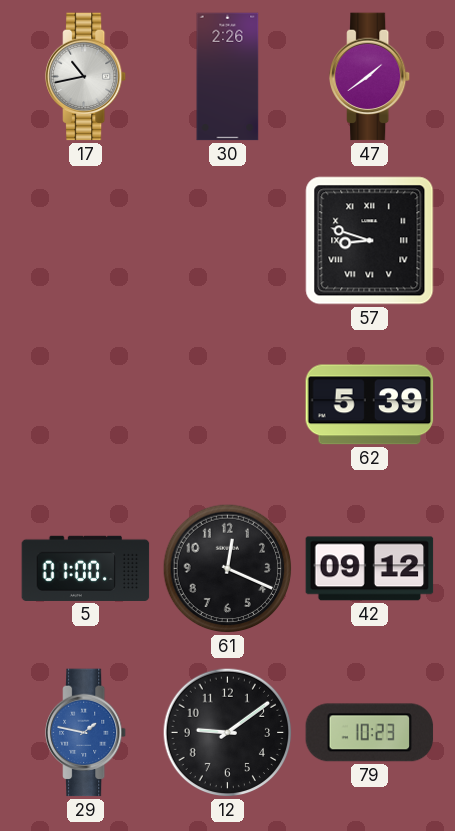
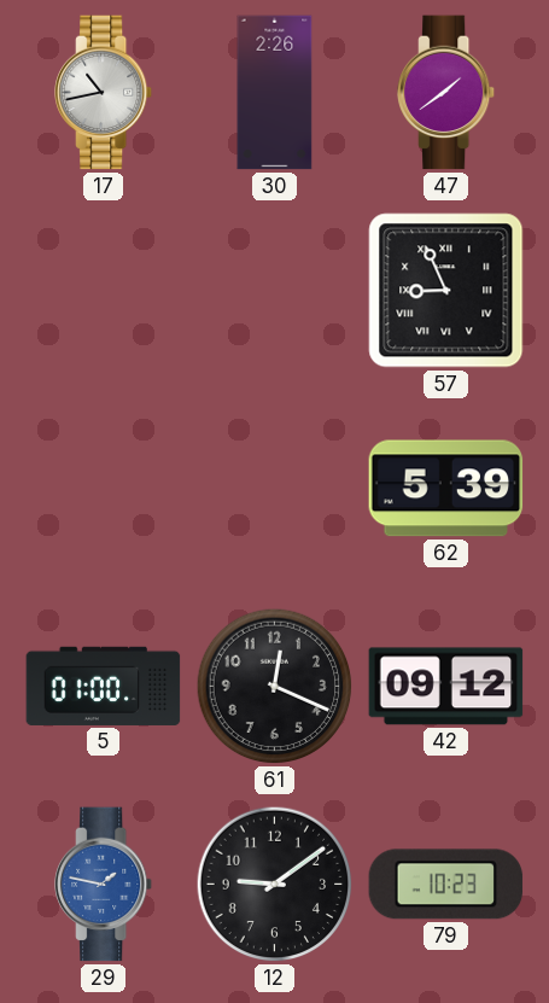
57: 8:48 -> 8:56 (446, 291)
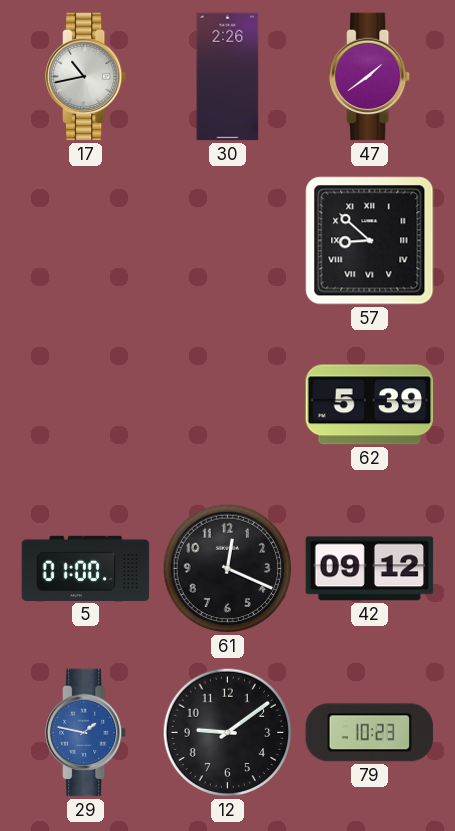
57: 8:56 -> 8:52 (370, 241)
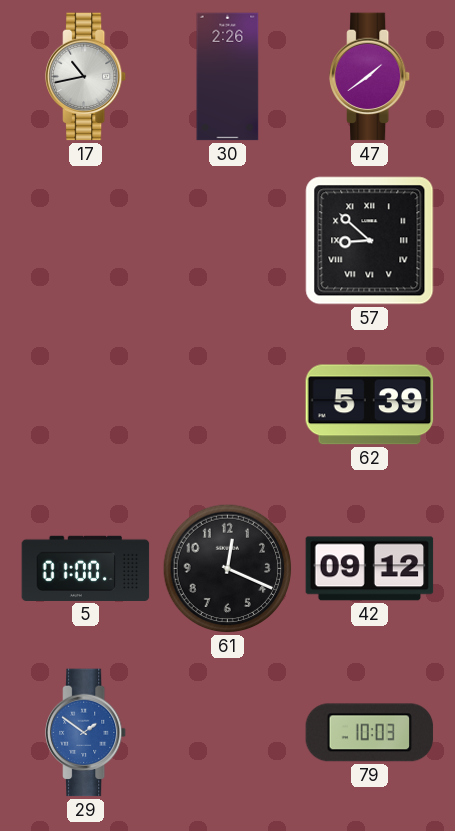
29: 1:47 -> 1:51 (87, 733)
12: 9:09 -> none (228, 733)
79: 10:23 -> 10:03 (370, 733)
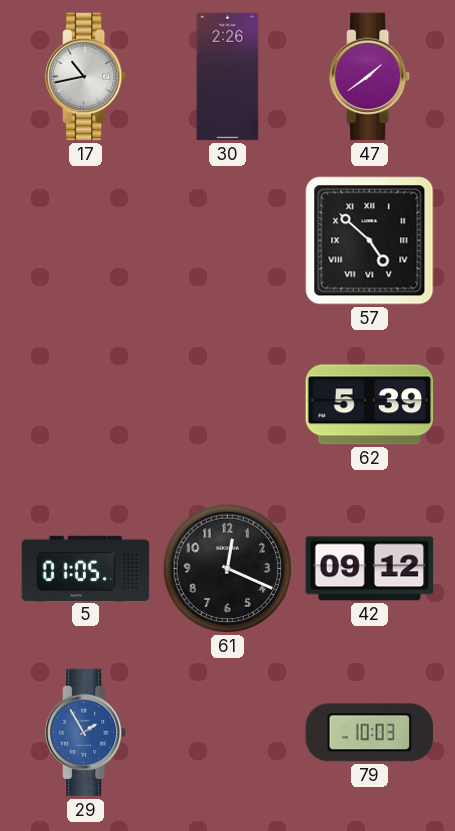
57: 8:52 -> 4:52 (370, 241)
5: 01:00 -> 01:05 (86, 568)
29: 1:51 -> 1:55 (87, 733)
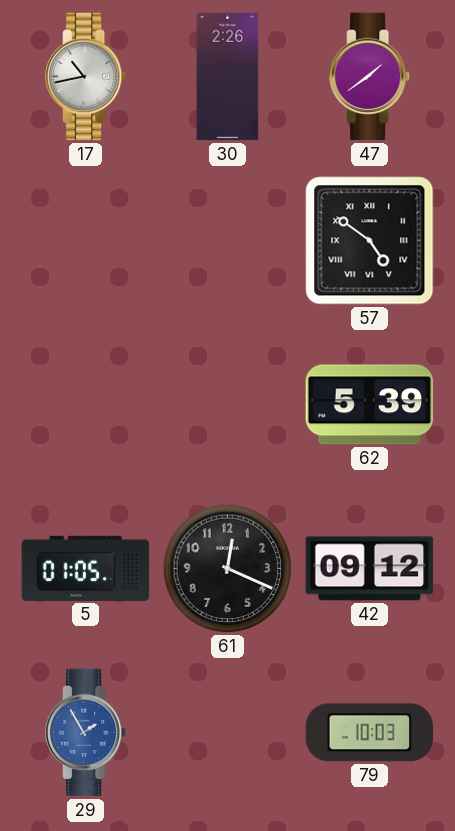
57: 4:52 -> 4:51 (370, 241)
